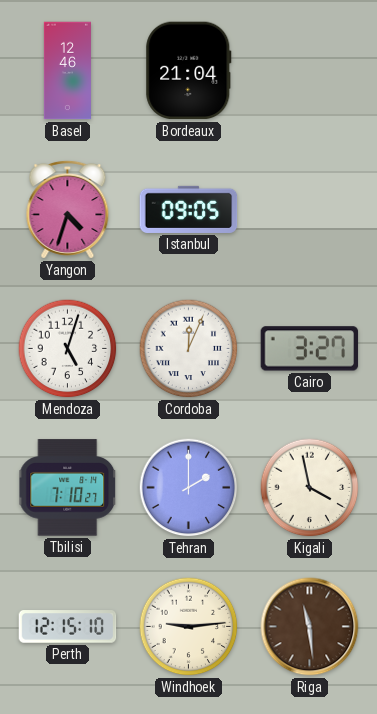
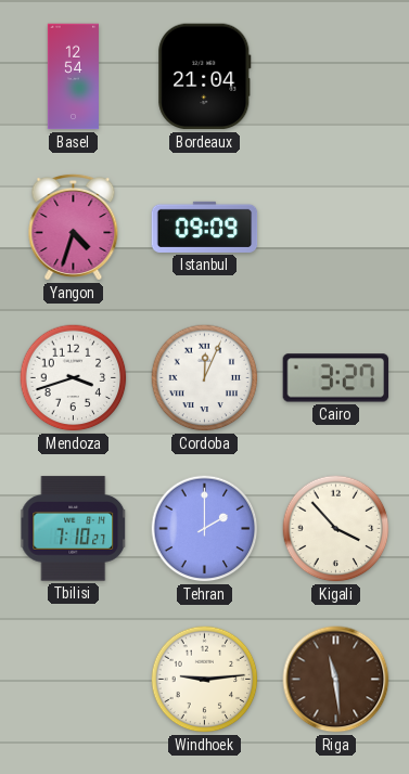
Basel: 12:46 -> 12:54 (73, 77)
Istanbul: 09:05 -> 09:09 (205, 227)
Mendoza: 5:03 -> 3:42 (74, 378)
Kigali: 3:58 -> 3:53 (336, 529)
Perth: 12:15 -> none (68, 627)
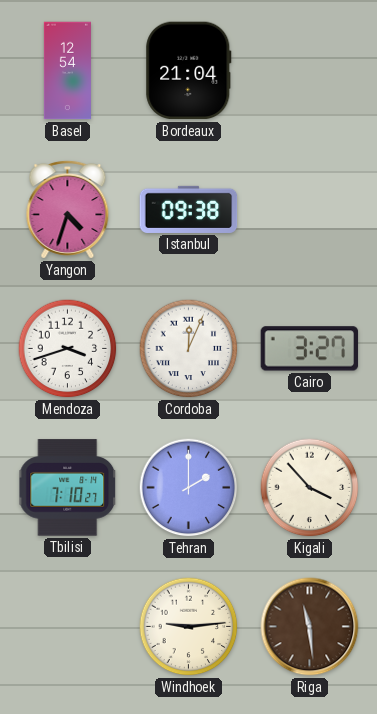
Istanbul: 09:09 -> 09:38 (189, 209)
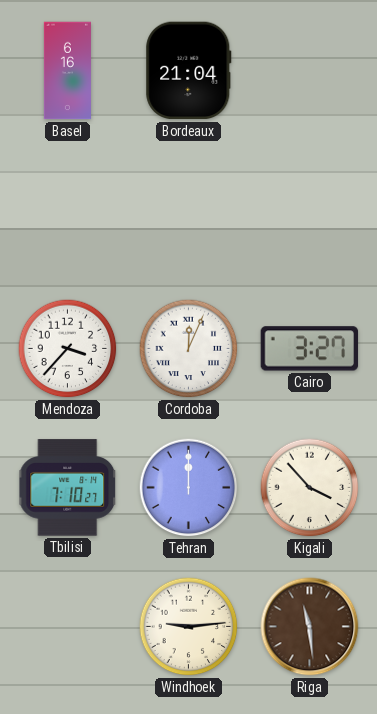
Basel: 12:54 -> 6:16 (67, 71)
Yangon: 4:33 -> none (68, 209)
Istanbul: 09:38 -> none (189, 209)
Mendoza: 3:42 -> 3:37 (68, 349)
Tehran: 2:00 -> 12:00 (189, 488)
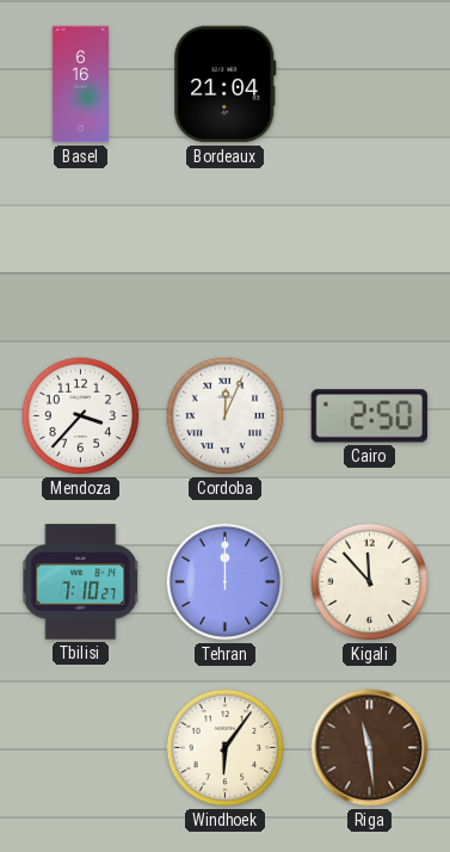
Cairo: 3:27 -> 2:50 (370, 416)
Kigali: 3:53 -> 11:53 (370, 582)
Windhoek: 9:14 -> 6:06 (226, 748)
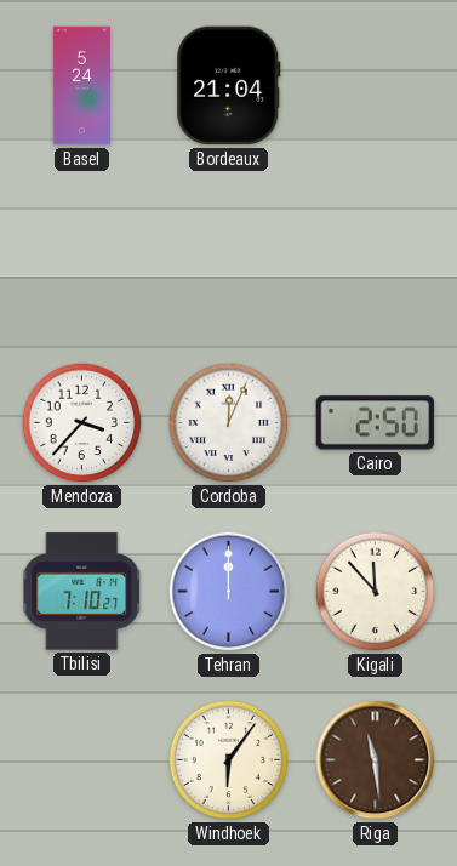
Basel: 6:16 -> 5:24 (81, 86)
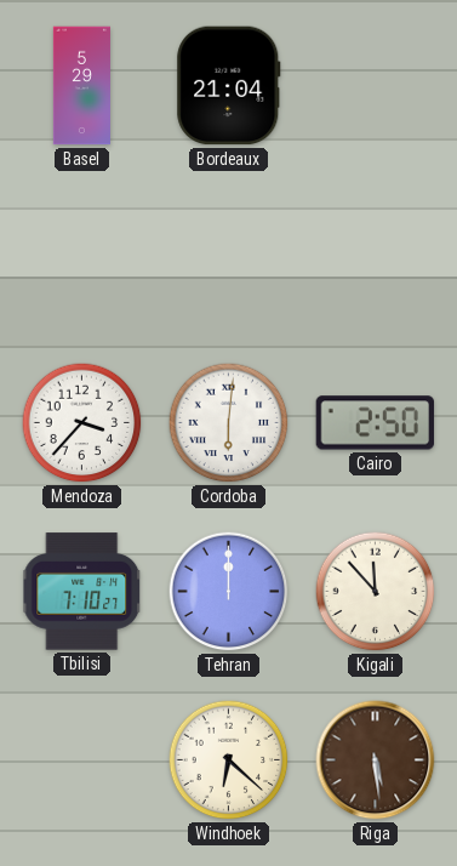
Basel: 5:24 -> 5:29 (81, 86)
Cordoba: 12:04 -> 6:01 (229, 423)
Windhoek: 6:06 -> 6:22 (229, 760)
Riga: 11:29 -> 5:29 (376, 760)
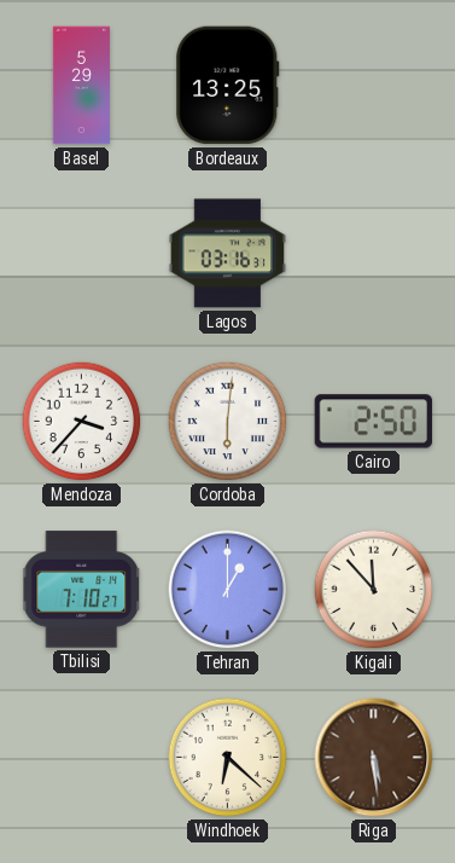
Bordeaux: 21:04 -> 13:25 (228, 86)
Lagos: none -> 03:16 (228, 254)
Tehran: 12:00 -> 1:00 (228, 590)
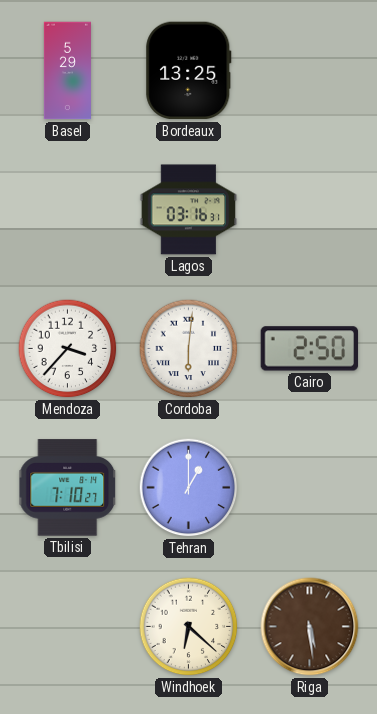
Kigali: 11:53 -> none (374, 590)
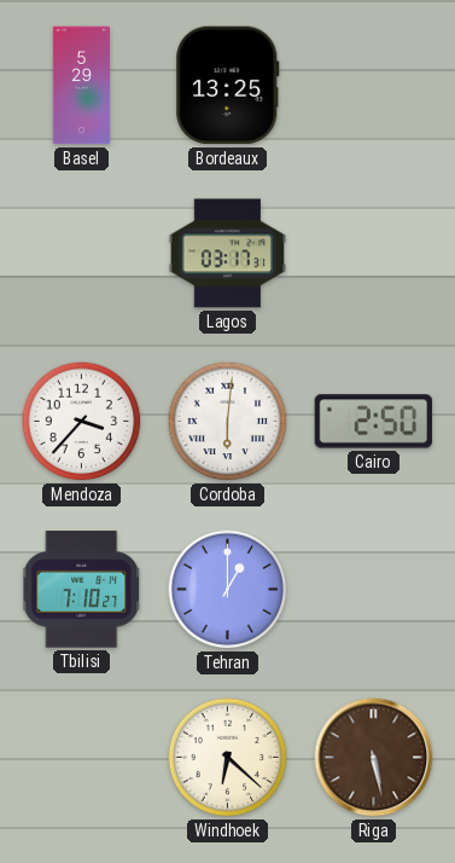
Lagos: 03:16 -> 03:17 (228, 254)
Riga: 5:29 -> 5:28 (374, 758)
